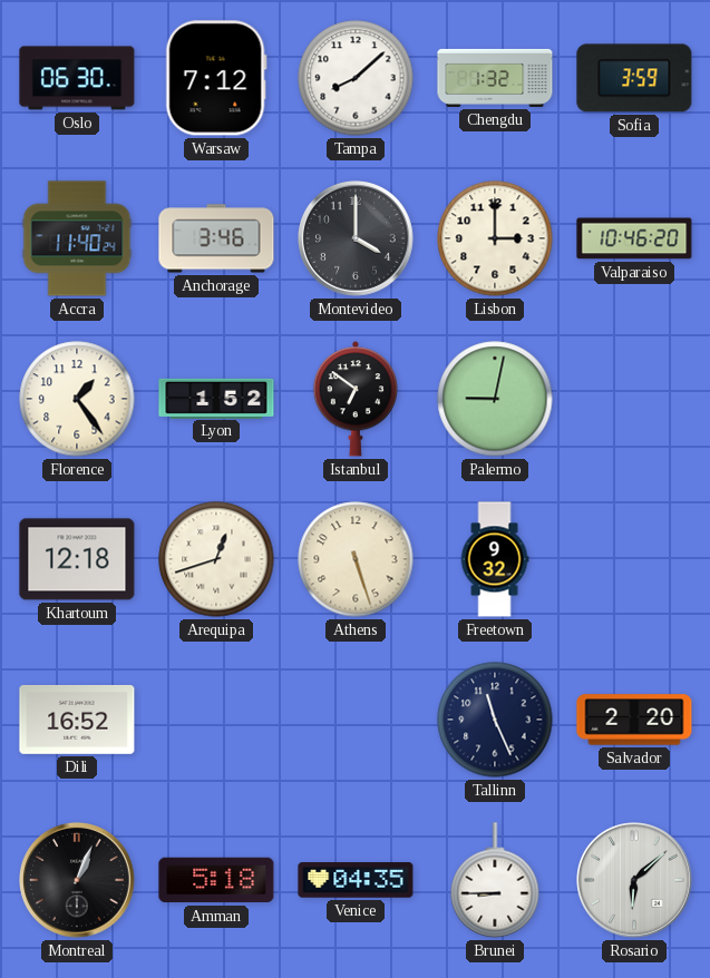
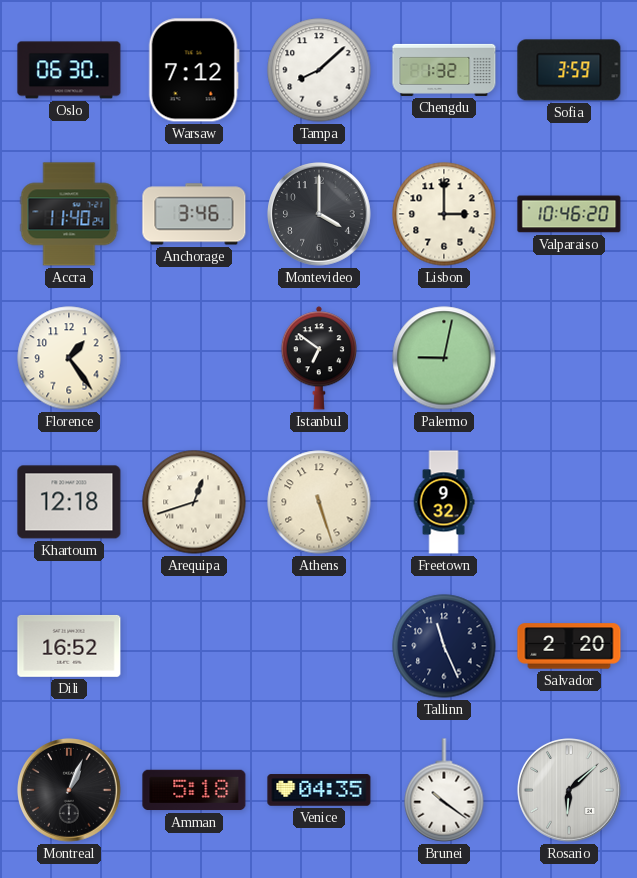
Lyon: 1:52 -> none (216, 398)
Brunei: 8:45 -> 10:21 (444, 790)
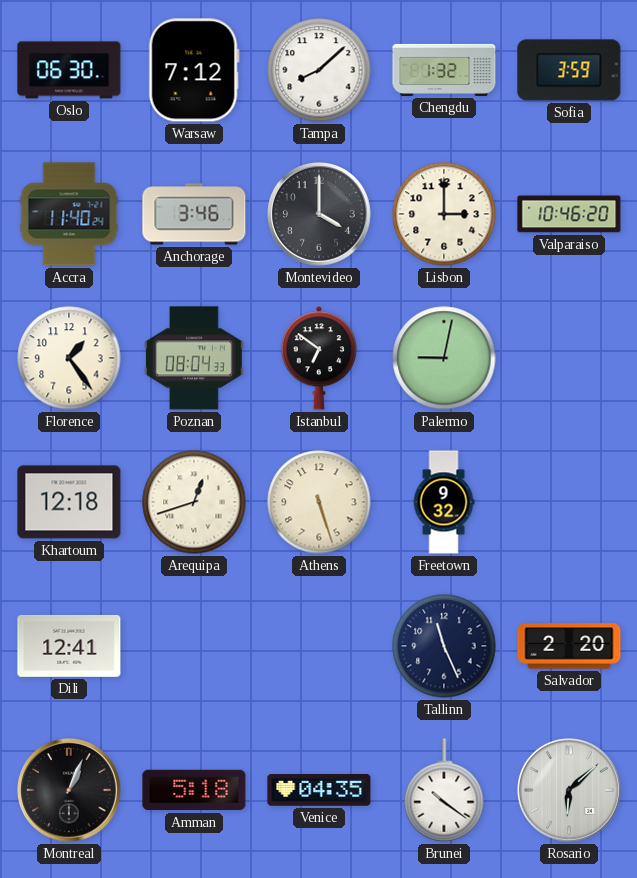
Poznan: none -> 08:04 (194, 358)
Dili: 16:52 -> 12:41 (69, 646)
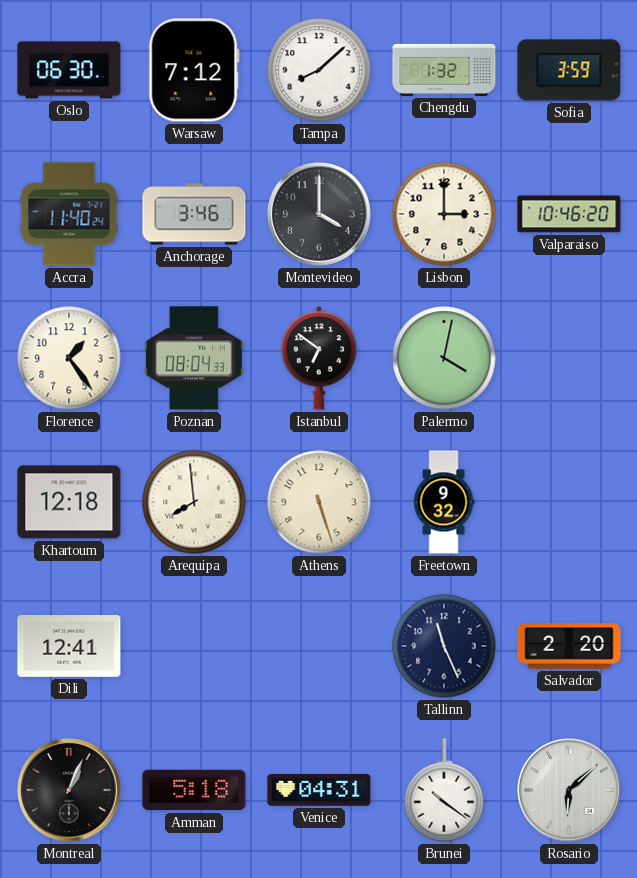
Palermo: 9:02 -> 4:02 (444, 358)
Arequipa: 12:42 -> 7:59 (194, 502)
Venice: 04:35 -> 04:31 (319, 790)
